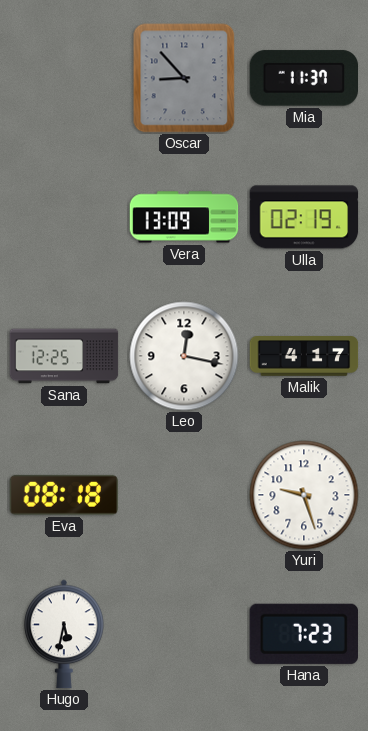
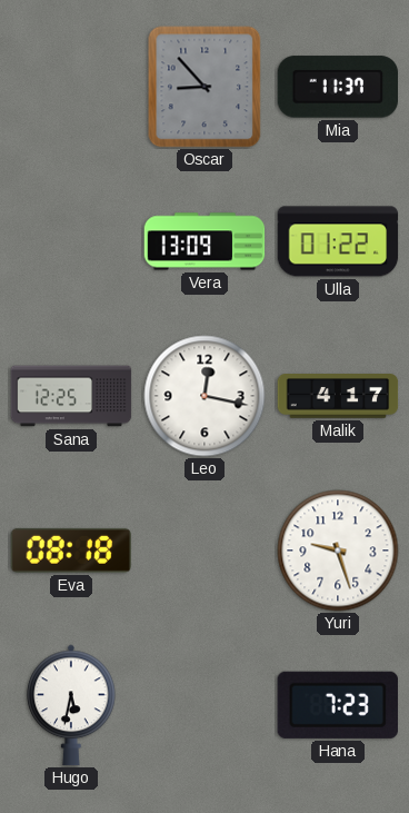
Ulla: 02:19 -> 01:22 (338, 241)
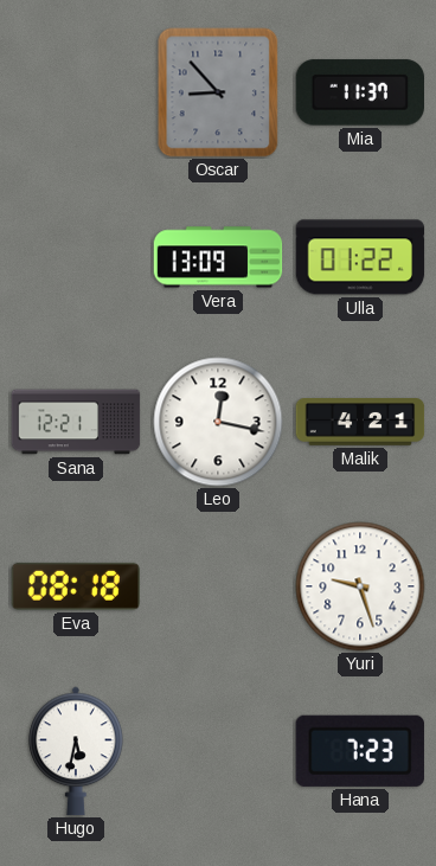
Sana: 12:25 -> 12:21 (76, 422)
Malik: 4:17 -> 4:21 (360, 423)
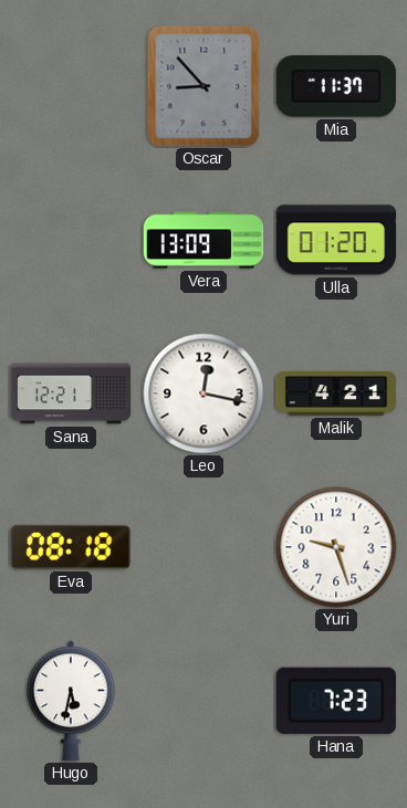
Ulla: 01:22 -> 01:20 (336, 240)
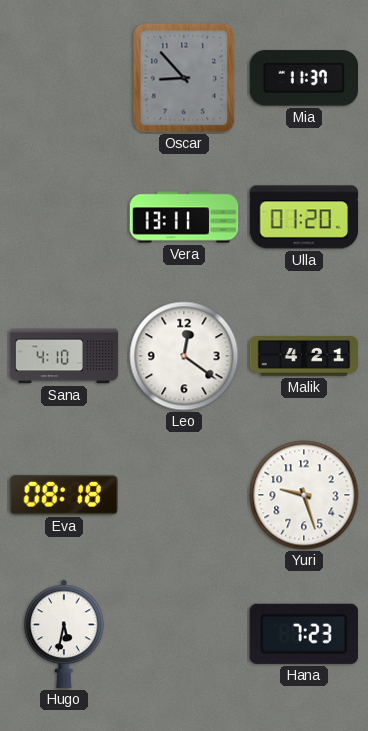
Vera: 13:09 -> 13:11 (184, 217)
Sana: 12:21 -> 4:10 (64, 356)
Leo: 12:17 -> 12:21 (184, 356)
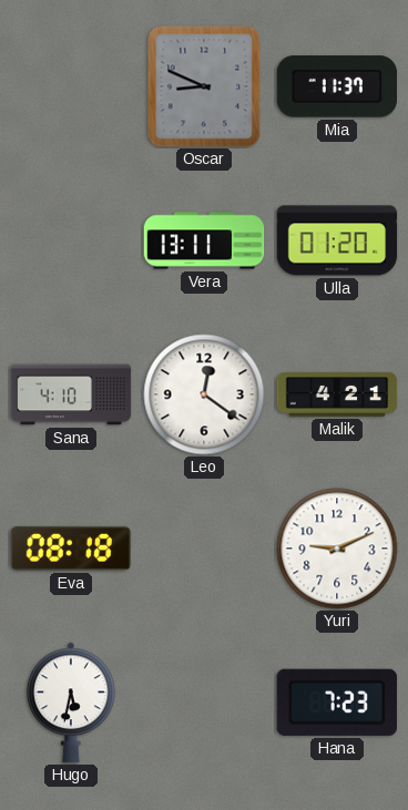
Oscar: 8:53 -> 8:49 (204, 86)
Yuri: 9:27 -> 9:11 (337, 548)
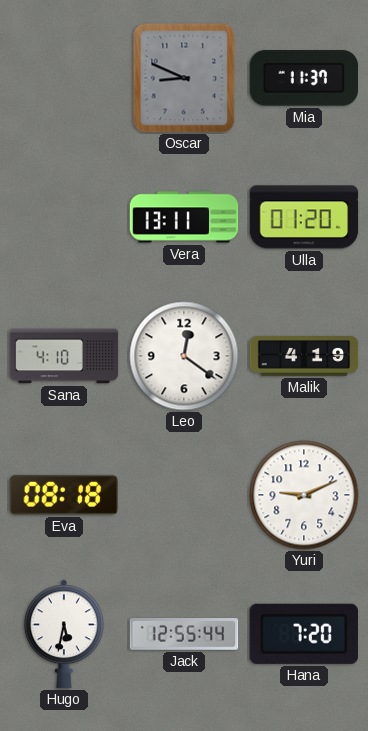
Malik: 4:21 -> 4:19 (304, 357)
Jack: none -> 12:55 (184, 634)
Hana: 7:23 -> 7:20 (304, 634)
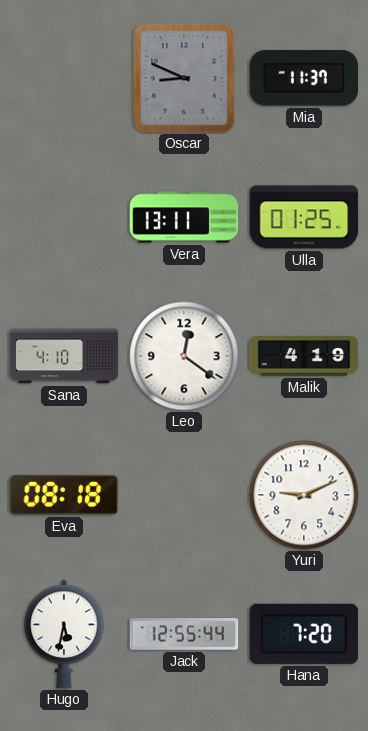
Ulla: 01:20 -> 01:25 (304, 217)
